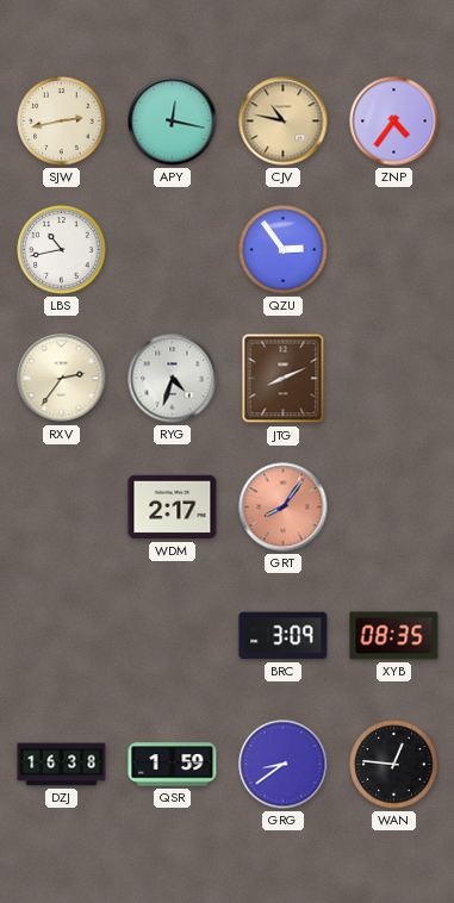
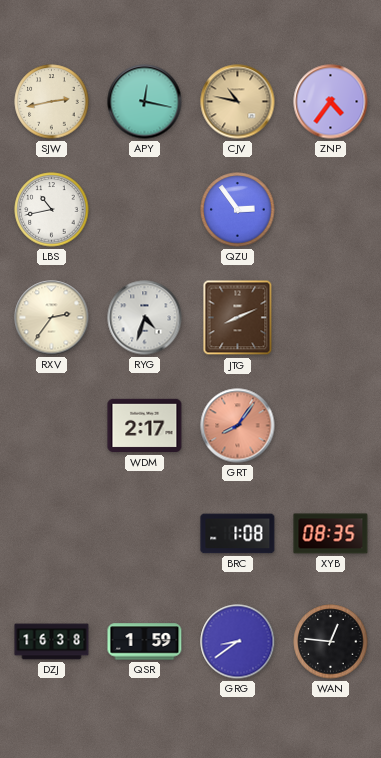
BRC: 3:09 -> 1:08 (238, 534)
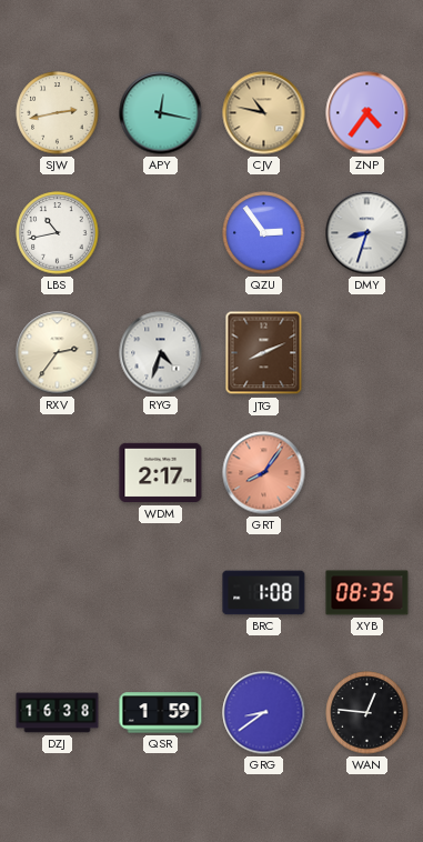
DMY: none -> 8:33 (367, 233)
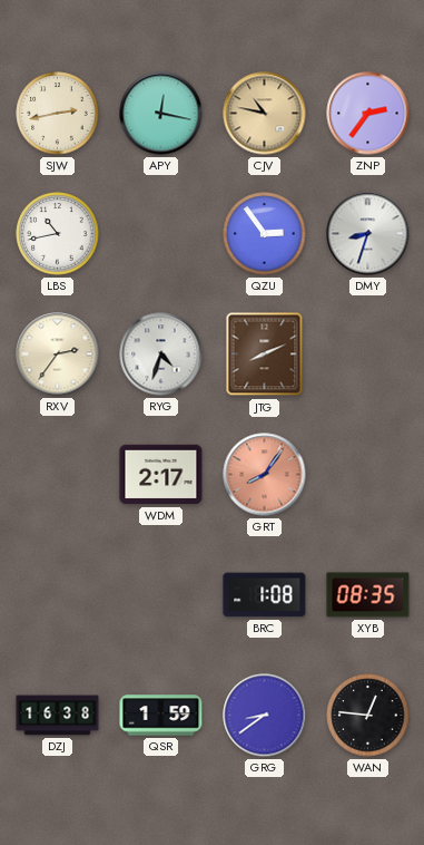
ZNP: 4:36 -> 2:36 (368, 114)
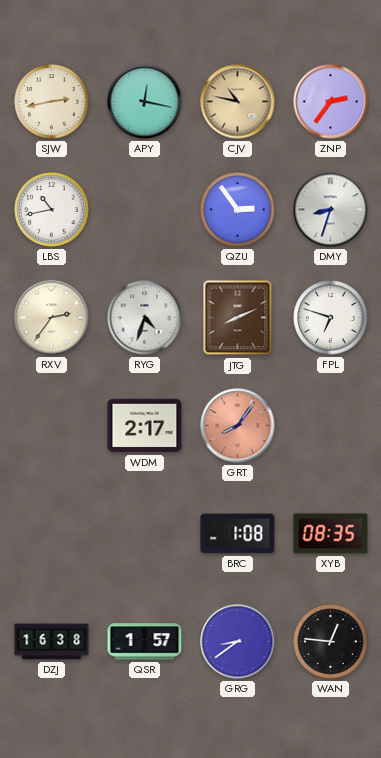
FPL: none -> 6:48 (331, 318)
QSR: 1:59 -> 1:57 (145, 642)
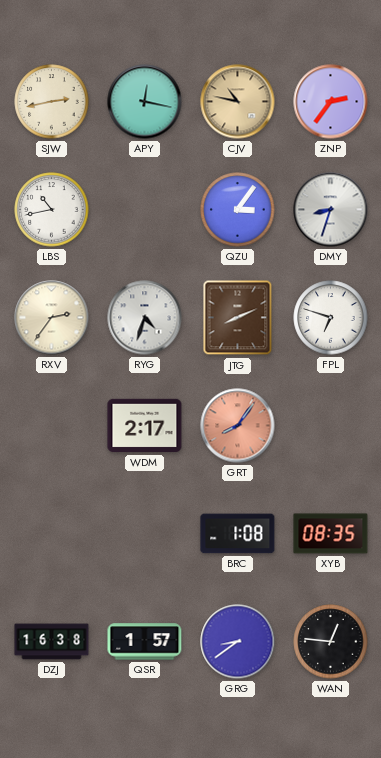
QZU: 2:54 -> 3:06 (238, 210)
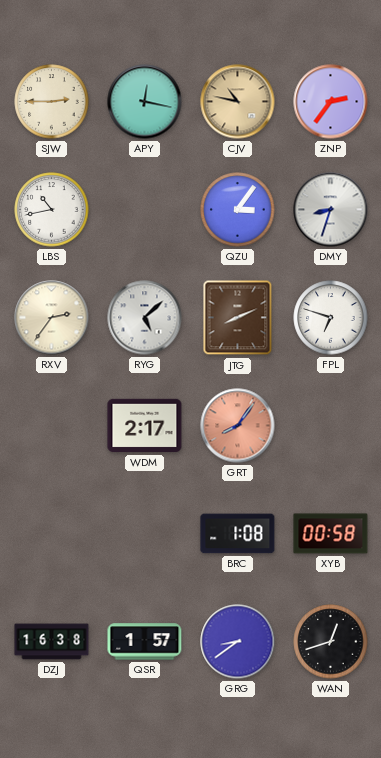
SJW: 2:43 -> 2:45 (52, 102)
RYG: 4:33 -> 5:08 (145, 318)
XYB: 08:35 -> 00:58 (331, 534)
WAN: 12:46 -> 12:42 (331, 642)
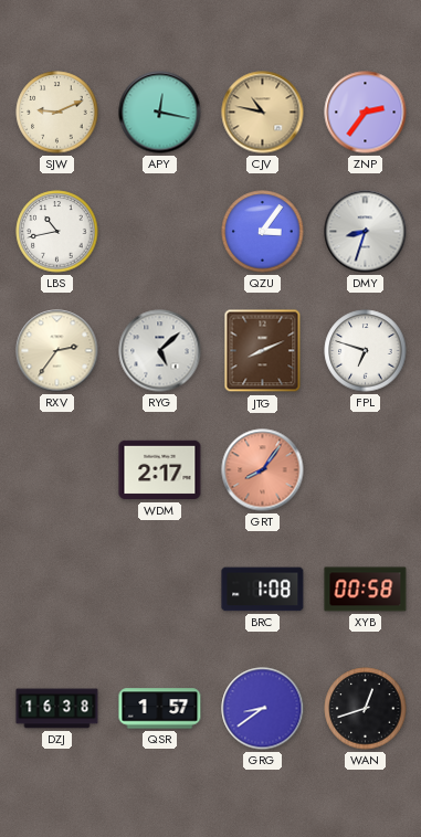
SJW: 2:45 -> 9:11 (57, 113)
